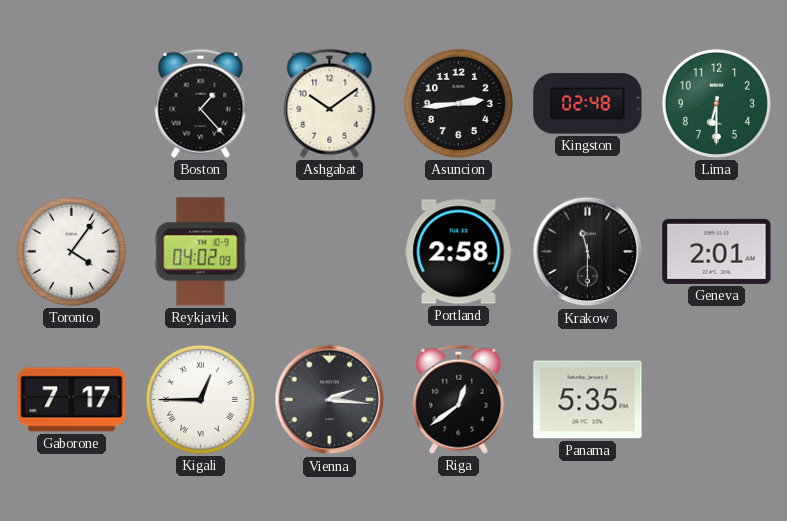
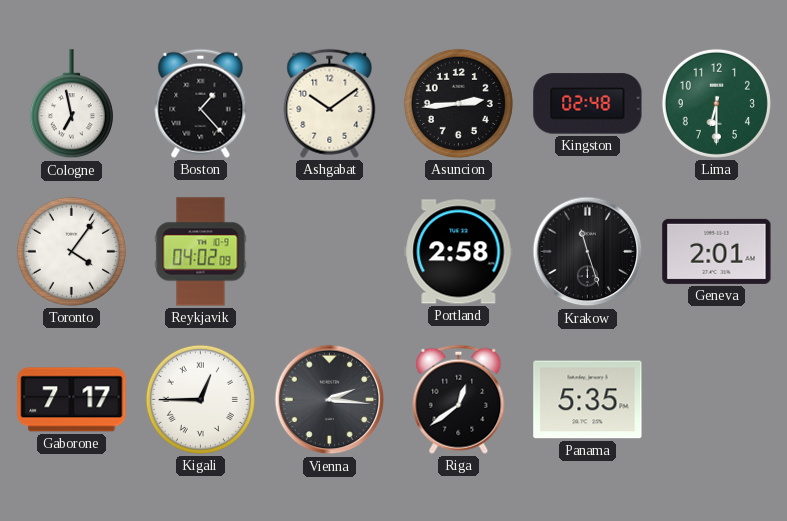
Cologne: none -> 6:58 (71, 104)
Krakow: 11:30 -> 11:27 (588, 252)
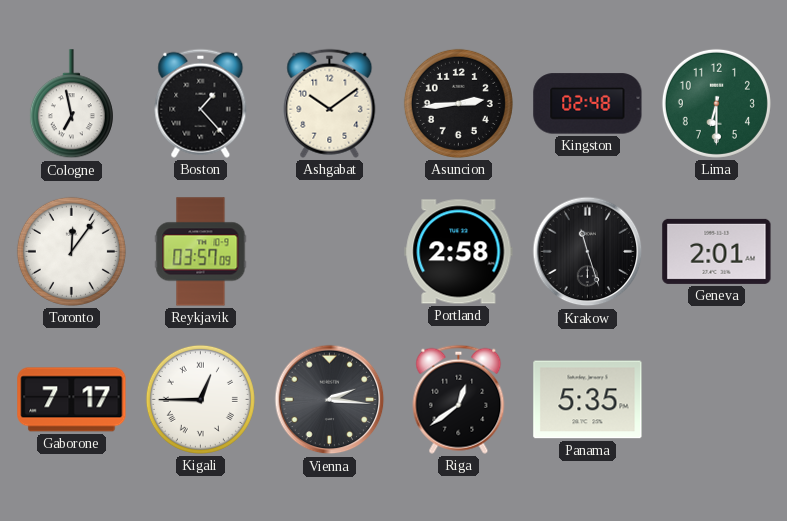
Toronto: 4:06 -> 12:06 (71, 251)
Reykjavik: 04:02 -> 03:57 (201, 252)
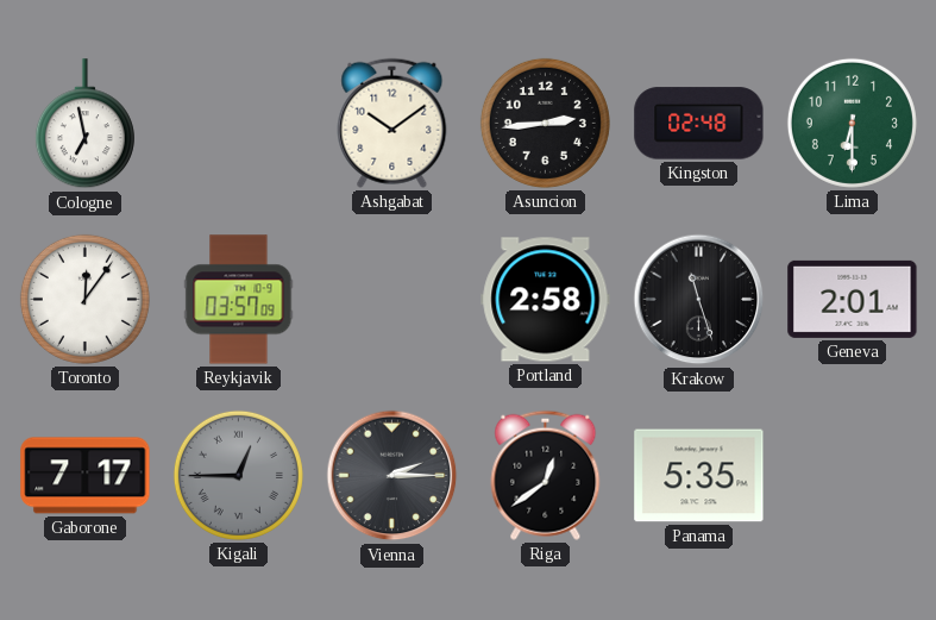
Boston: 1:23 -> none (201, 103)
Kigali dial: white -> grey (238, 475)
Vienna: 2:16 -> 2:15 (392, 476)
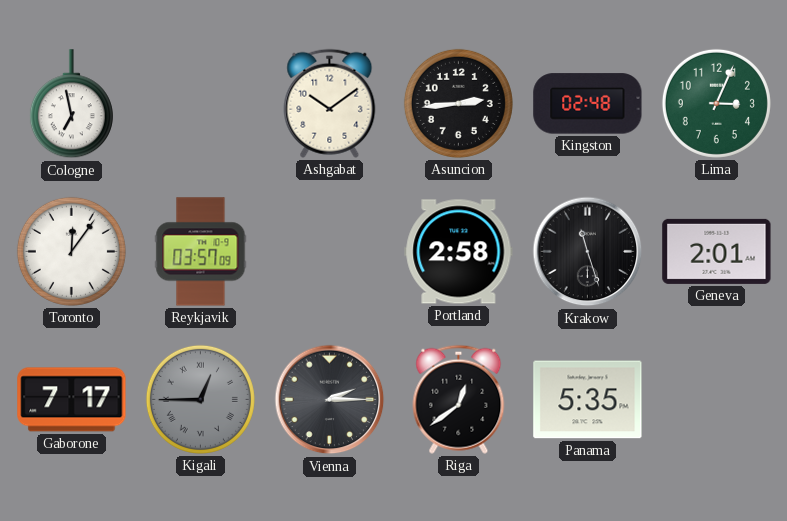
Lima: 6:30 -> 3:04 (716, 103)
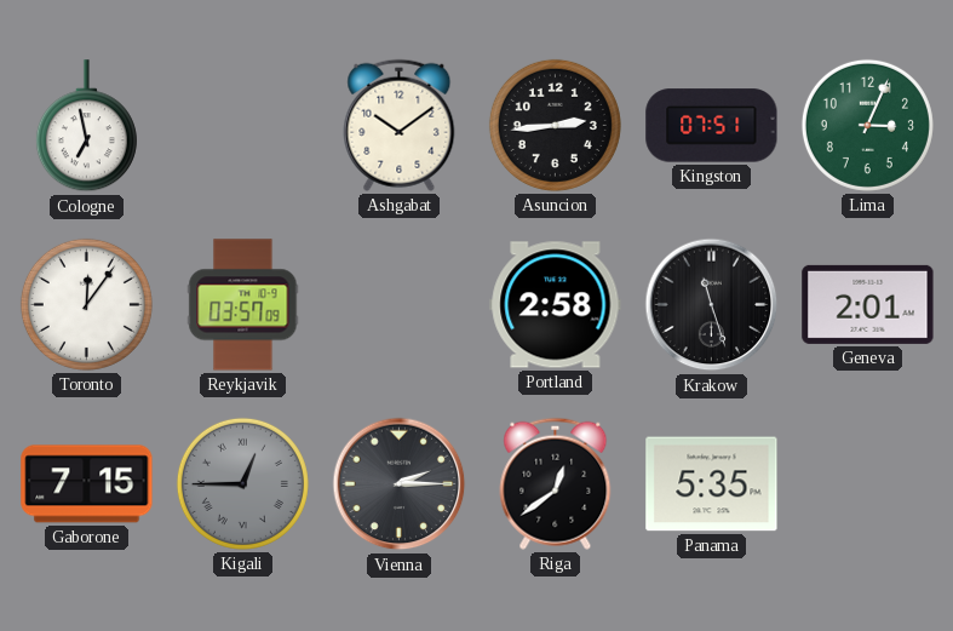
Kingston: 02:48 -> 07:51 (712, 126)
Gaborone: 7:17 -> 7:15 (87, 484)
